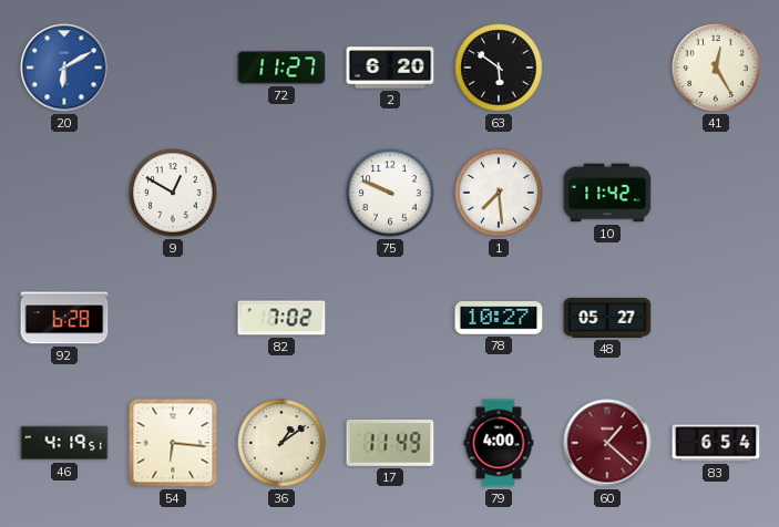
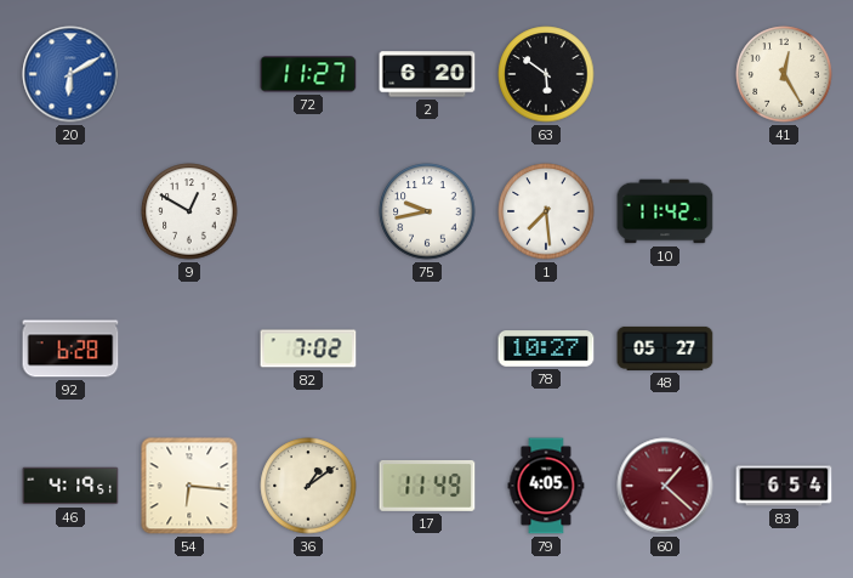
75: 9:49 -> 9:43 (427, 211)
79: 4:00 -> 4:05 (546, 486)
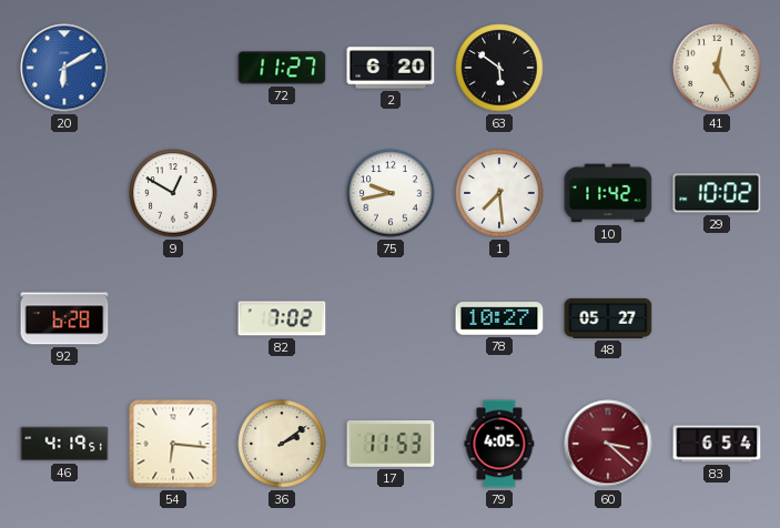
29: none -> 10:02 (717, 193)
36: 1:09 -> 2:09 (282, 444)
17: 11:49 -> 11:53 (391, 444)
60: 1:22 -> 3:22 (608, 444)
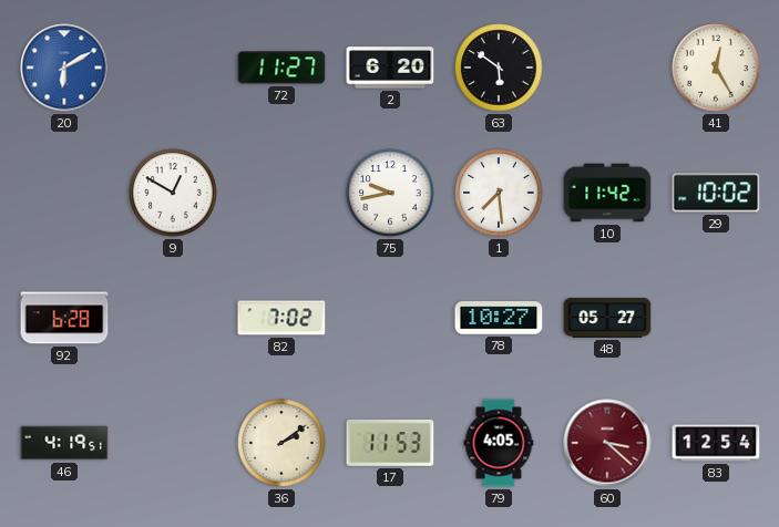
54: 6:16 -> none (173, 444)
83: 6:54 -> 12:54 (716, 443)
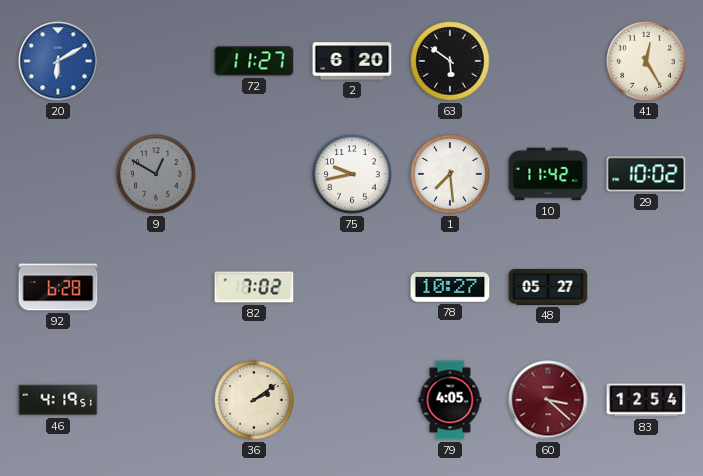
9 dial: white -> grey (156, 174)
17: 11:53 -> none (390, 443)
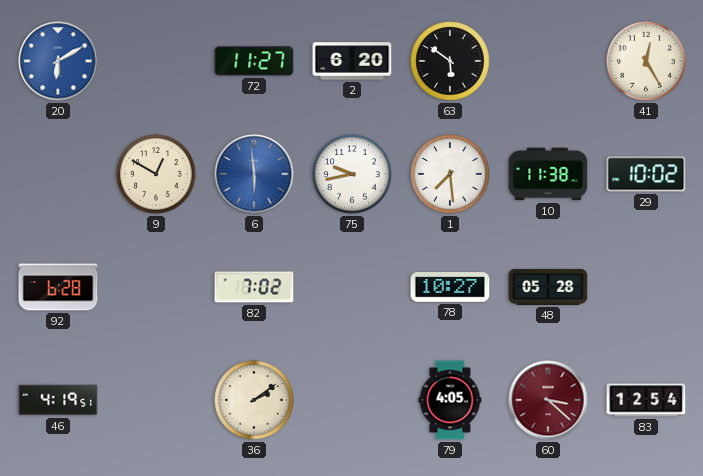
9 dial: grey -> cream (156, 174)
6: none -> 5:59 (254, 174)
10: 11:42 -> 11:38 (548, 174)
48: 05:27 -> 05:28 (548, 287)
